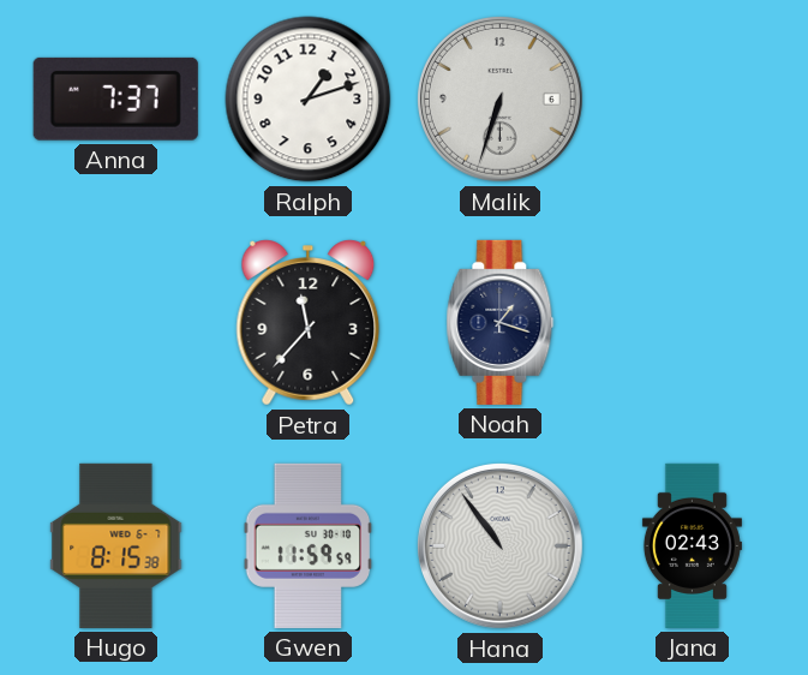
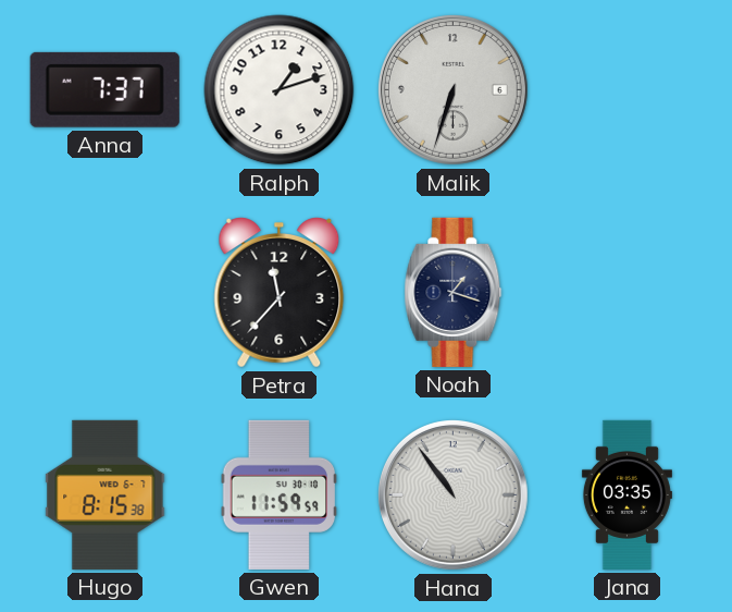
Jana: 02:43 -> 03:35 (626, 494)
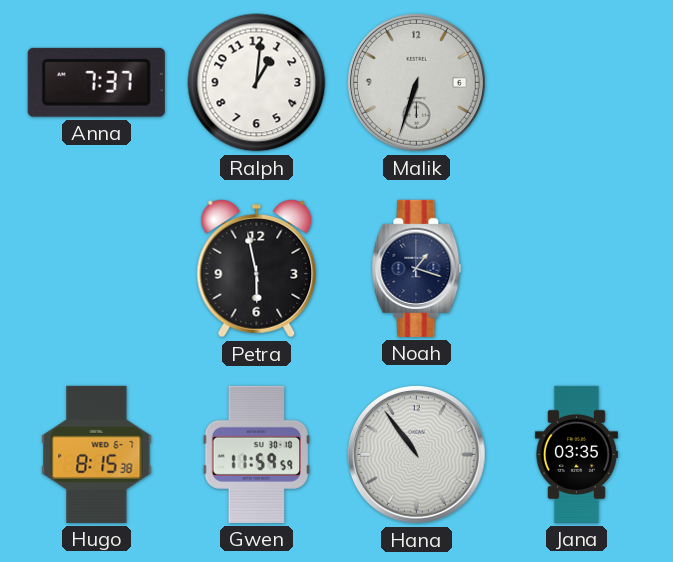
Ralph: 1:12 -> 1:01 (257, 83)
Petra: 11:37 -> 5:58 (257, 269)
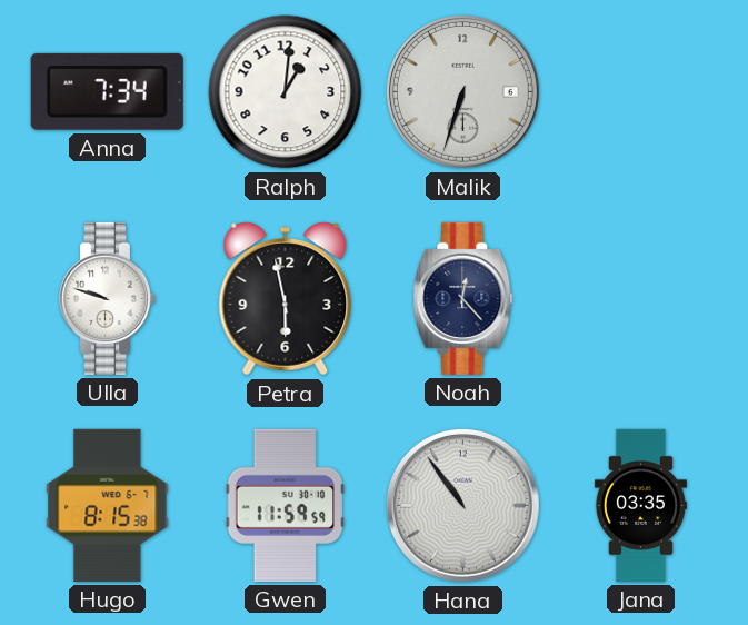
Anna: 7:37 -> 7:34 (107, 91)
Ulla: none -> 9:48 (108, 298)
Noah: 1:18 -> 12:23 (463, 298)
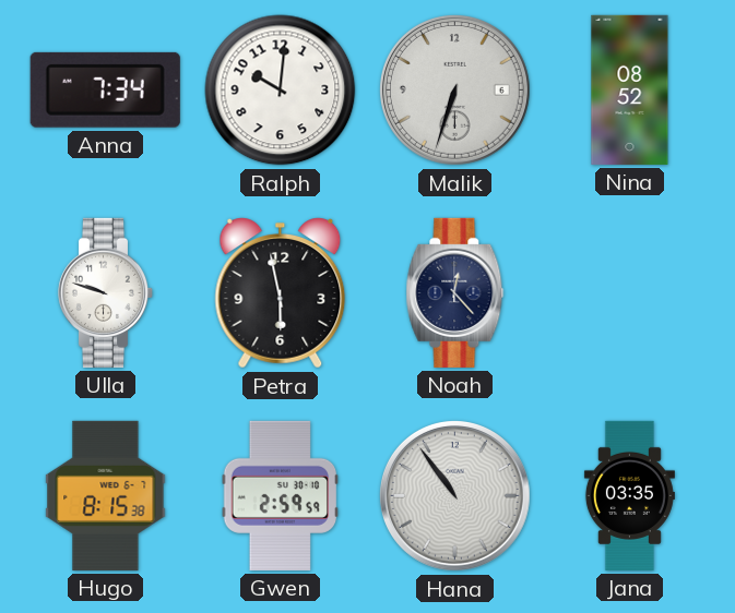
Ralph: 1:01 -> 10:01 (281, 91)
Nina: none -> 08:52 (630, 89)
Gwen: 11:59 -> 2:59 (281, 495)
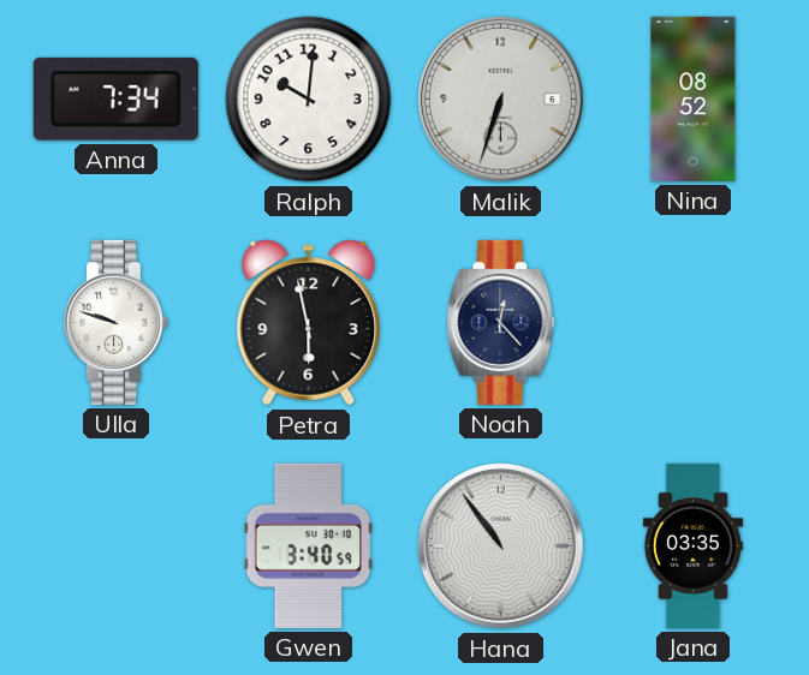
Hugo: 8:15 -> none (106, 495)
Gwen: 2:59 -> 3:40 (309, 545)
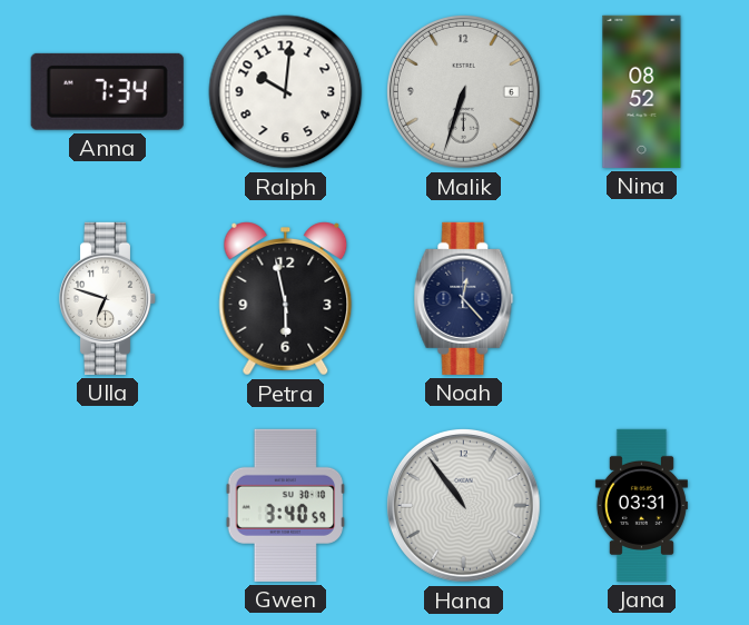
Ulla: 9:48 -> 6:48 (108, 298)
Jana: 03:35 -> 03:31 (641, 505)
